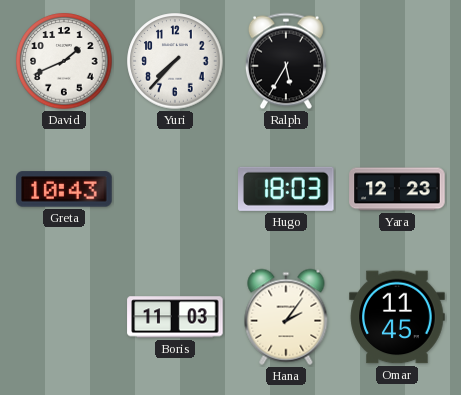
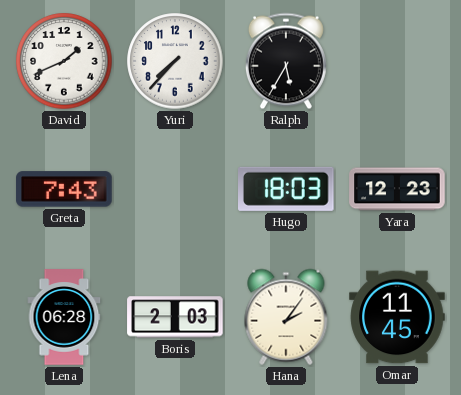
Greta: 10:43 -> 7:43 (64, 189)
Lena: none -> 06:28 (64, 317)
Boris: 11:03 -> 2:03 (175, 317)
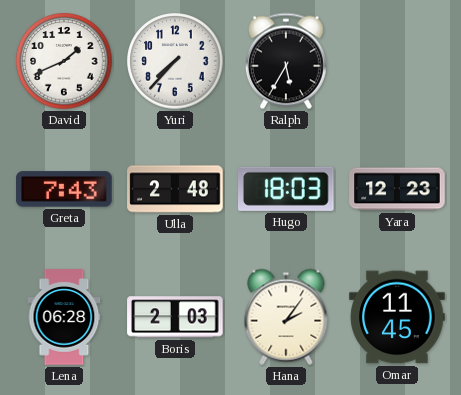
Ulla: none -> 2:48 (175, 189)
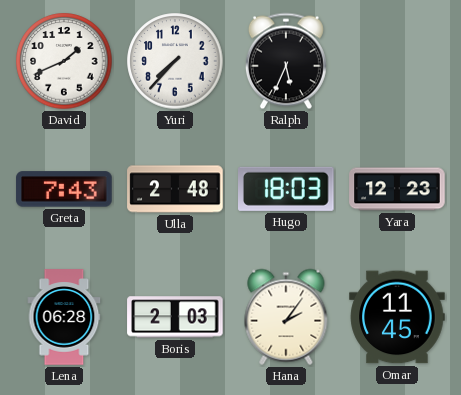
Ralph: 5:35 -> 5:34 (286, 61)
